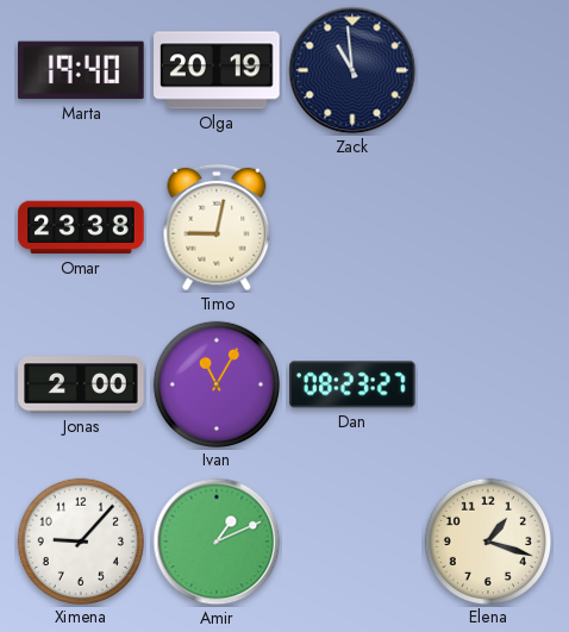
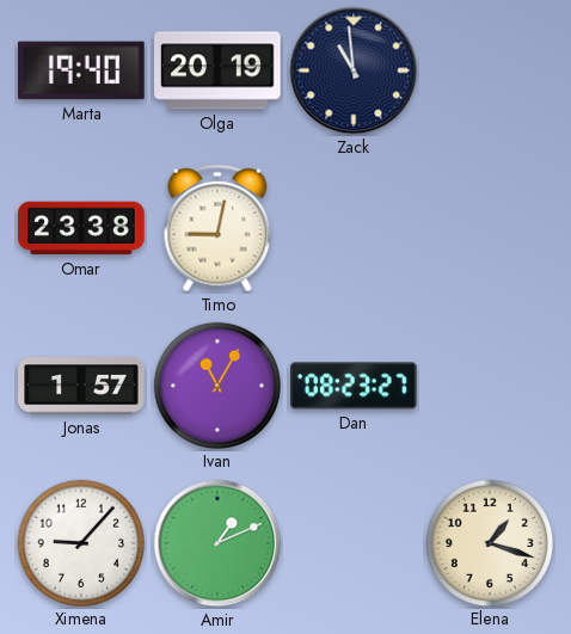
Jonas: 2:00 -> 1:57 (81, 386)
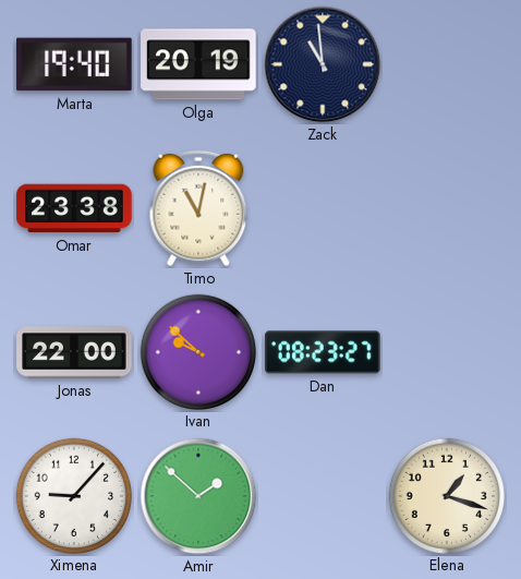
Timo: 9:02 -> 11:02 (198, 208)
Jonas: 1:57 -> 22:00 (74, 352)
Ivan: 11:05 -> 9:52 (197, 351)
Amir: 1:11 -> 1:52 (198, 496)
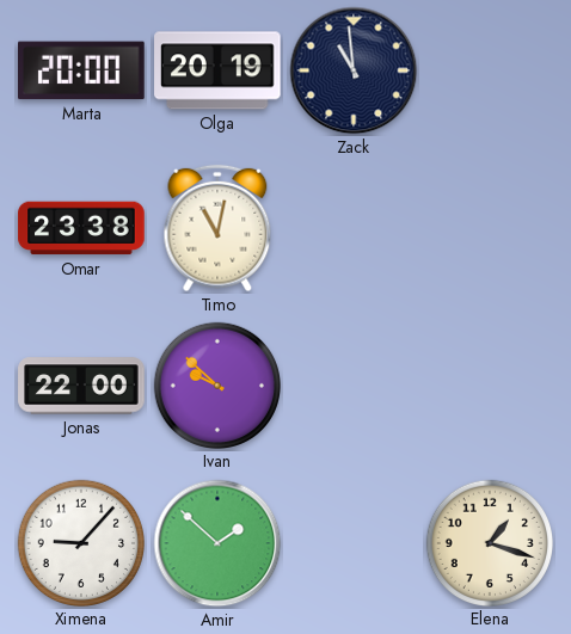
Marta: 19:40 -> 20:00 (82, 70)
Dan: 08:23 -> none (323, 352)
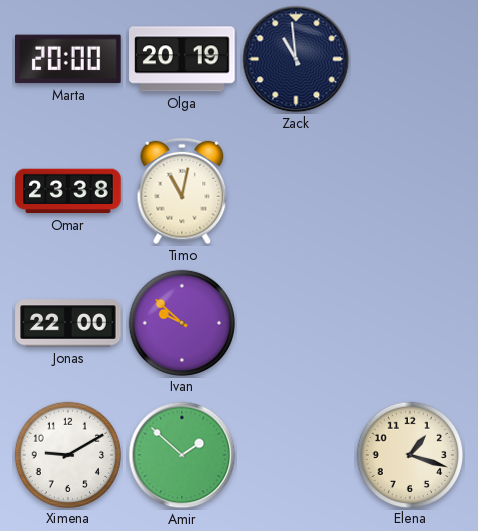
Ximena: 9:07 -> 9:10 (67, 454)
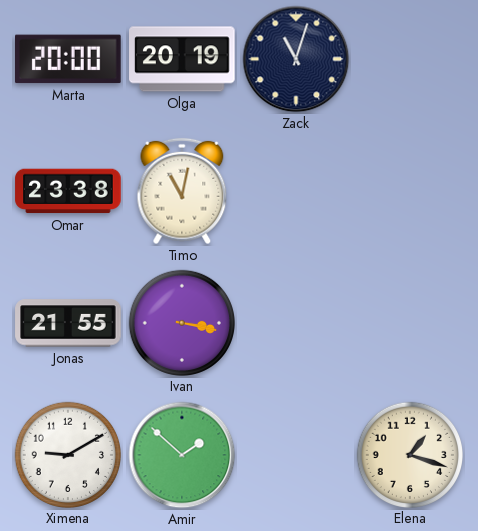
Zack: 10:59 -> 11:03 (296, 59)
Jonas: 22:00 -> 21:55 (68, 323)
Ivan: 9:52 -> 3:17 (181, 322)
